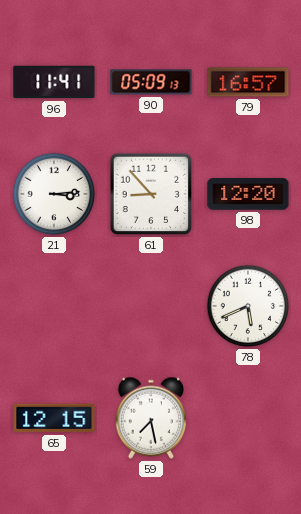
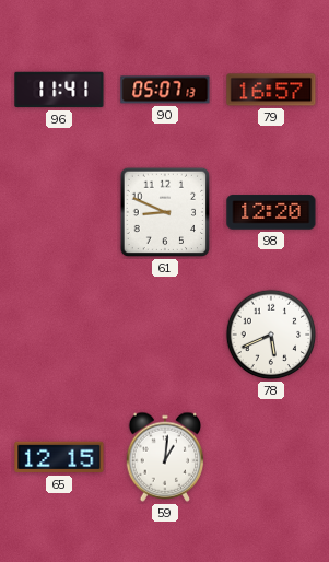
90: 05:09 -> 05:07 (165, 90)
21: 3:14 -> none (54, 194)
61: 8:53 -> 8:49 (165, 212)
59: 7:28 -> 1:01 (165, 457)
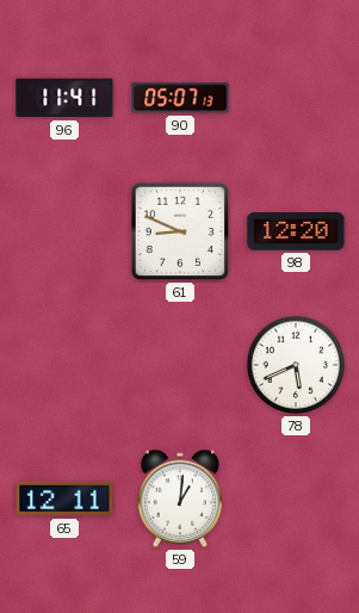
79: 16:57 -> none (271, 90)
65: 12:15 -> 12:11 (64, 499)
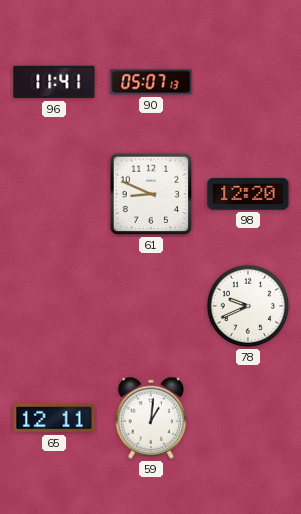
78: 5:41 -> 9:41 (248, 306)
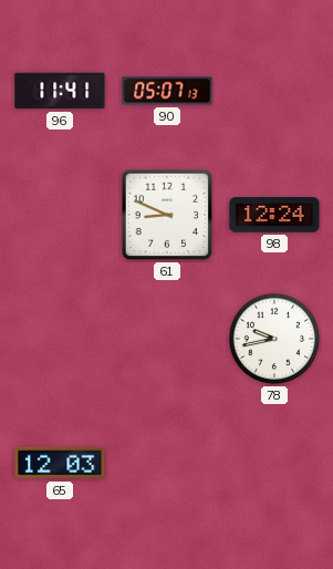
98: 12:20 -> 12:24 (274, 215)
78: 9:41 -> 9:43 (274, 339)
65: 12:11 -> 12:03 (60, 463)
59: 1:01 -> none (151, 418)
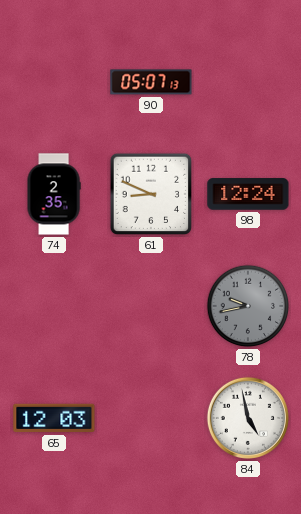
96: 11:41 -> none (60, 91)
74: none -> 2:35 (54, 194)
78 dial: white -> grey (248, 306)
84: none -> 4:58 (248, 418)
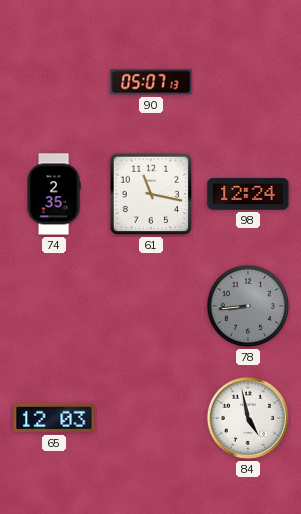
61: 8:49 -> 11:17 (151, 194)
78: 9:43 -> 8:44 (248, 306)
